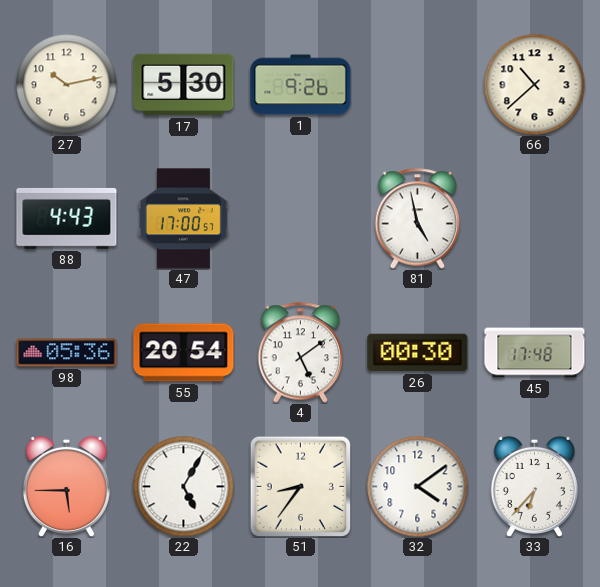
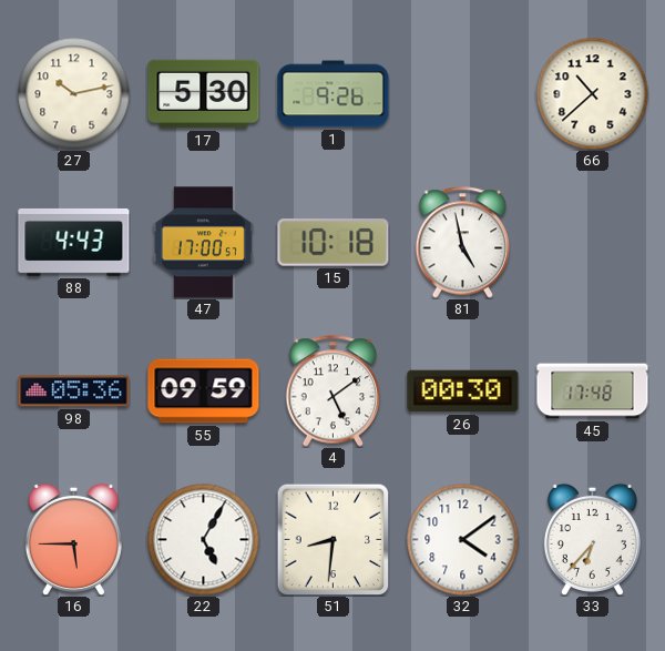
15: none -> 10:18 (334, 243)
55: 20:54 -> 09:59 (204, 391)
51: 8:36 -> 8:31 (332, 539)
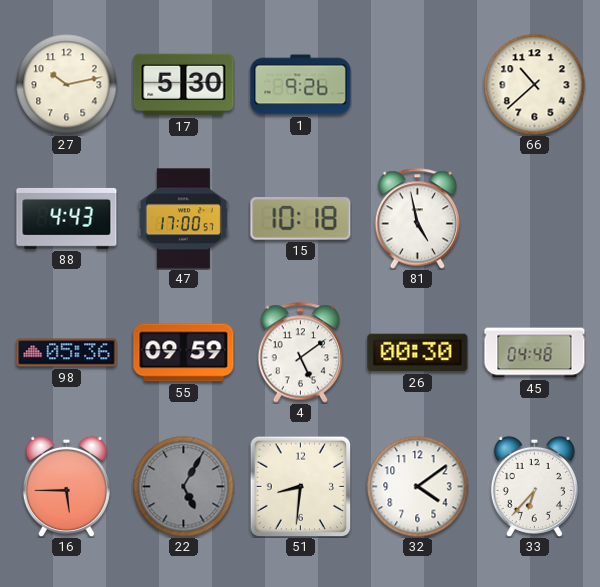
45: 17:48 -> 04:48 (535, 353)
22 dial: white -> grey (184, 487)
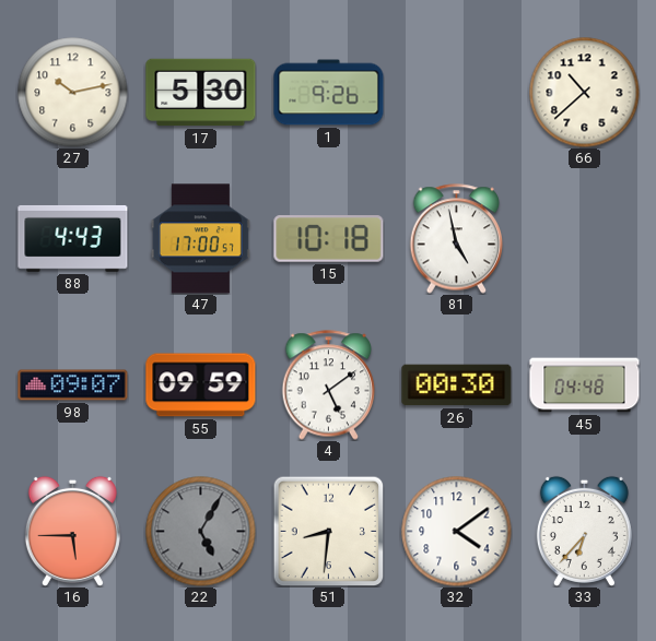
98: 05:36 -> 09:07 (73, 385)
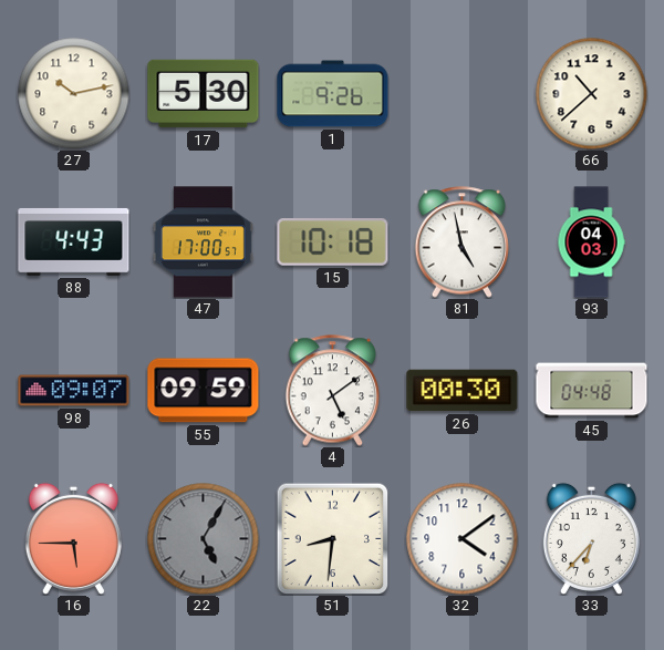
93: none -> 04:03 (591, 243)
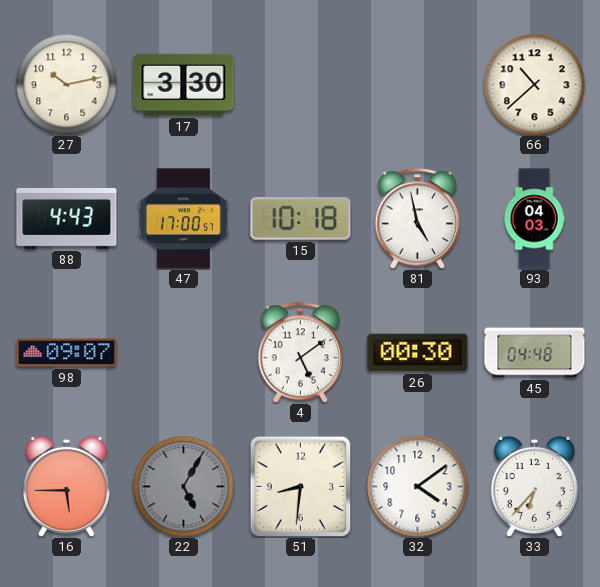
17: 5:30 -> 3:30 (184, 85)
1: 9:26 -> none (333, 94)
55: 09:59 -> none (204, 391)
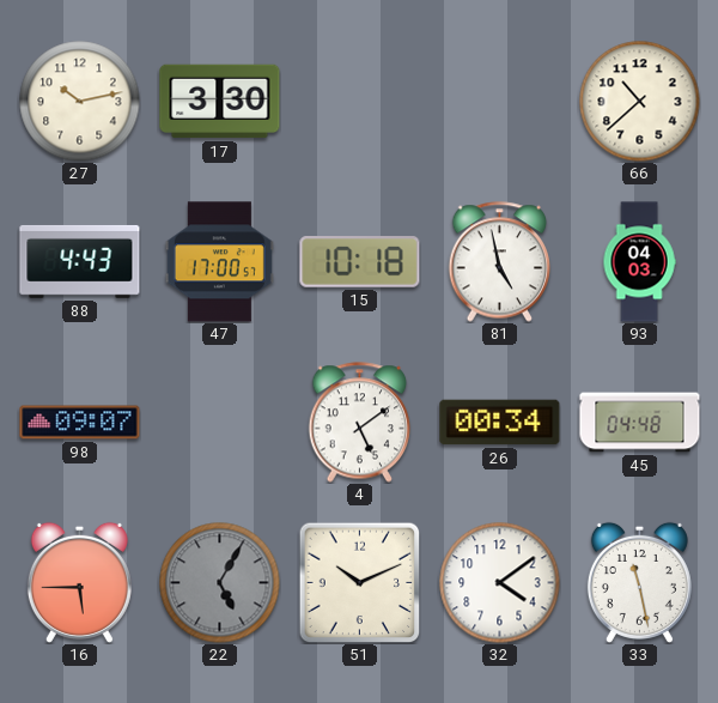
26: 00:30 -> 00:34 (500, 423)
51: 8:31 -> 10:11 (359, 582)
33: 6:37 -> 11:28 (639, 582)
